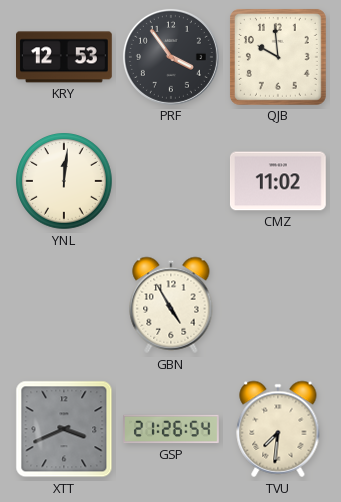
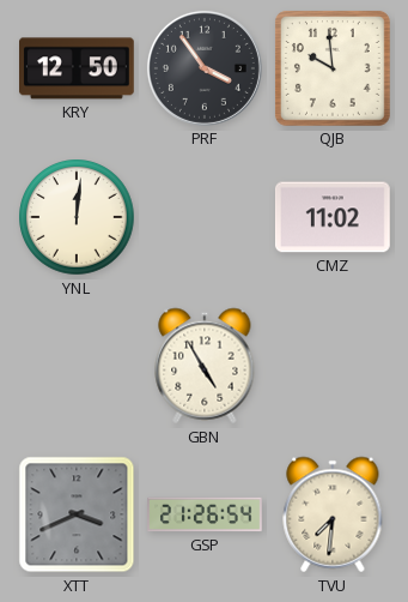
KRY: 12:53 -> 12:50 (78, 68)
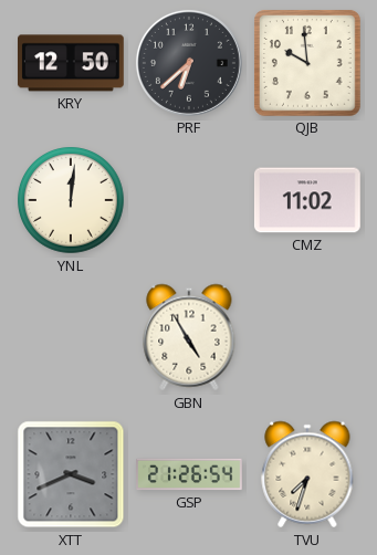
PRF: 3:54 -> 6:38 (189, 63)
TVU: 7:31 -> 7:33 (307, 474)
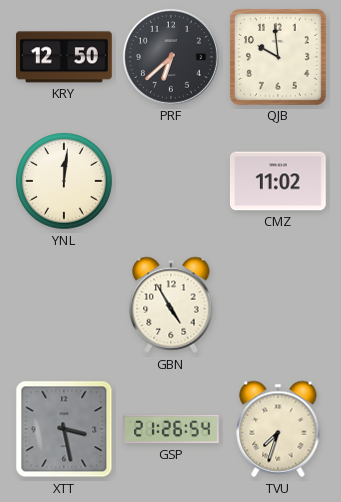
XTT: 3:41 -> 3:28 (64, 429)
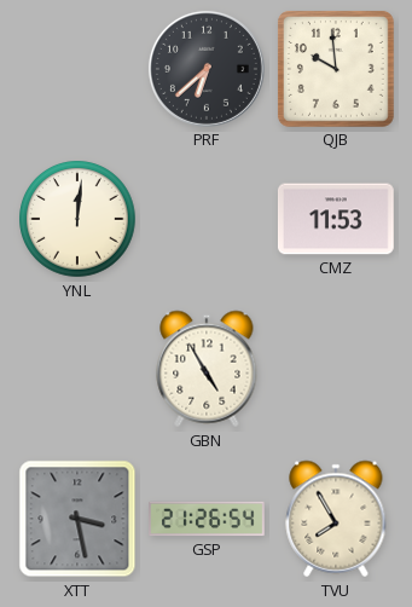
KRY: 12:50 -> none (65, 57)
CMZ: 11:02 -> 11:53 (336, 219)
TVU: 7:33 -> 7:55 (336, 519)
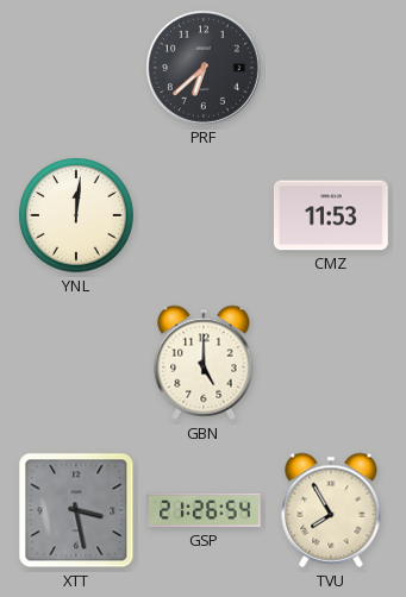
QJB: 9:59 -> none (336, 69)
GBN: 4:55 -> 5:00 (204, 363)
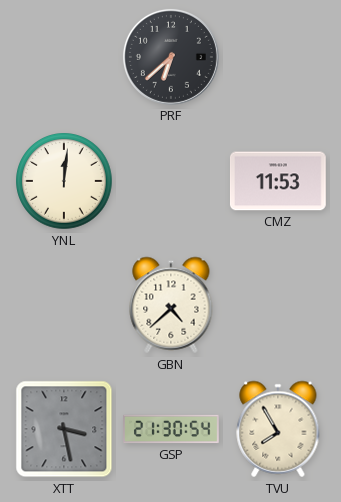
GBN: 5:00 -> 4:38 (171, 305)
GSP: 21:26 -> 21:30 (171, 429)
